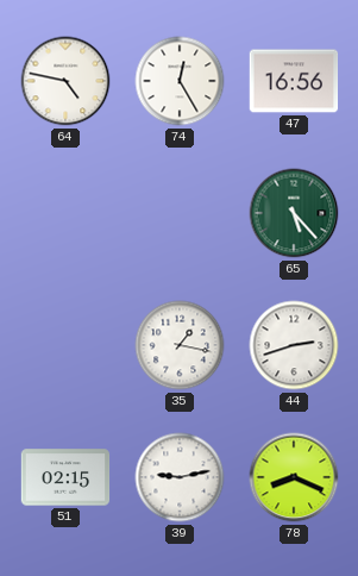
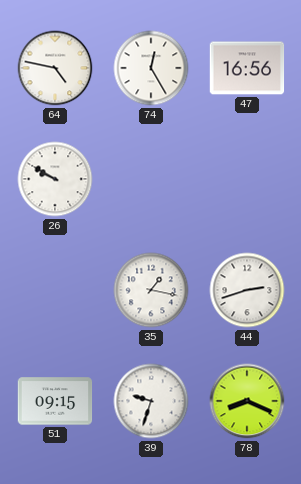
26: none -> 9:50 (55, 179)
65: 5:23 -> none (294, 213)
51: 02:15 -> 09:15 (55, 401)
39: 9:13 -> 9:33 (151, 401)
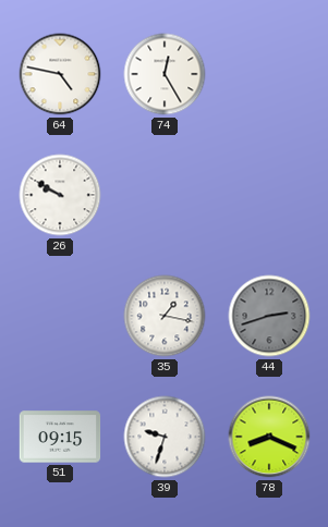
47: 16:56 -> none (247, 68)
44 dial: white -> grey (269, 316)
